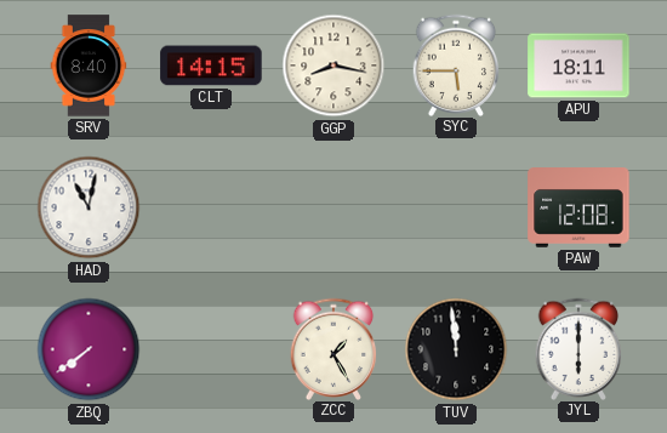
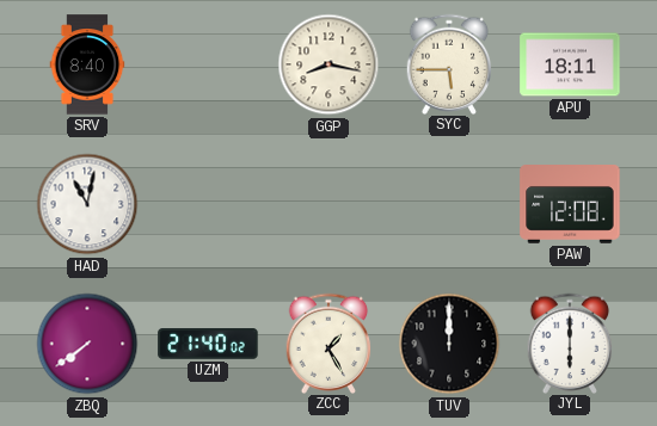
CLT: 14:15 -> none (211, 65)
UZM: none -> 21:40 (208, 344)
TUV: 11:59 -> 12:00 (449, 344)
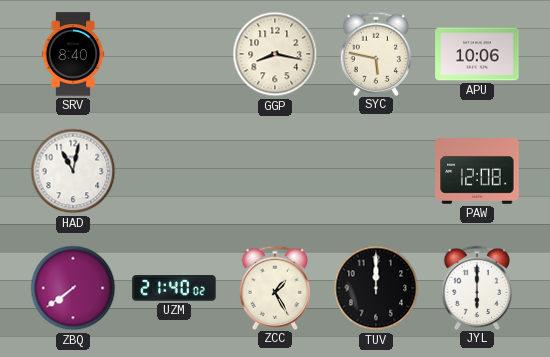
SYC: 5:45 -> 5:47 (376, 53)
APU: 18:11 -> 10:06 (477, 54)
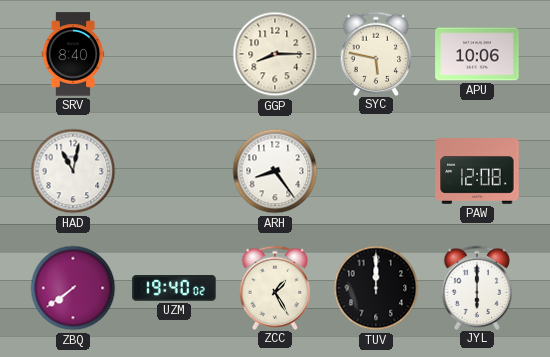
GGP: 8:17 -> 8:15 (275, 54)
ARH: none -> 8:24 (275, 171)
UZM: 21:40 -> 19:40 (174, 288)
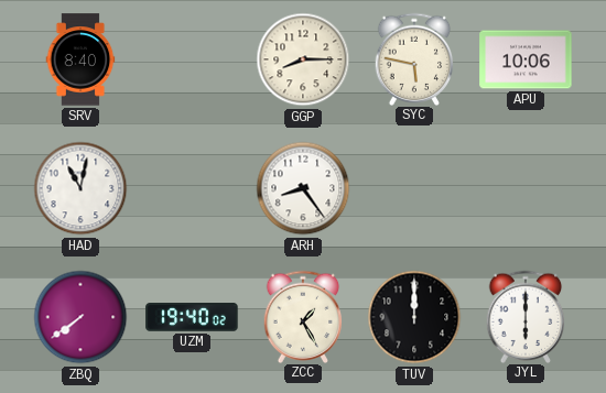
PAW: 12:08 -> none (477, 172)
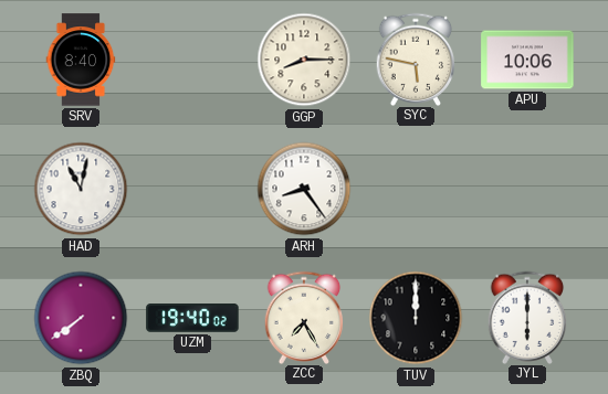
ZCC: 1:25 -> 7:25 (304, 317)
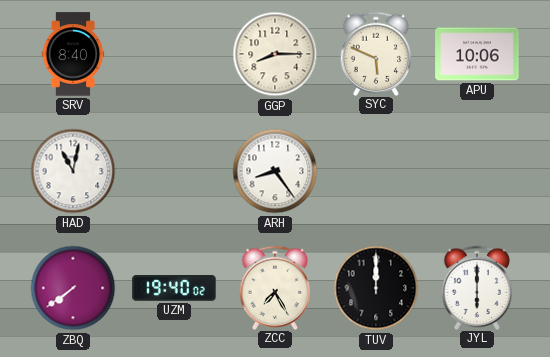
SYC: 5:47 -> 5:49 (376, 53)
